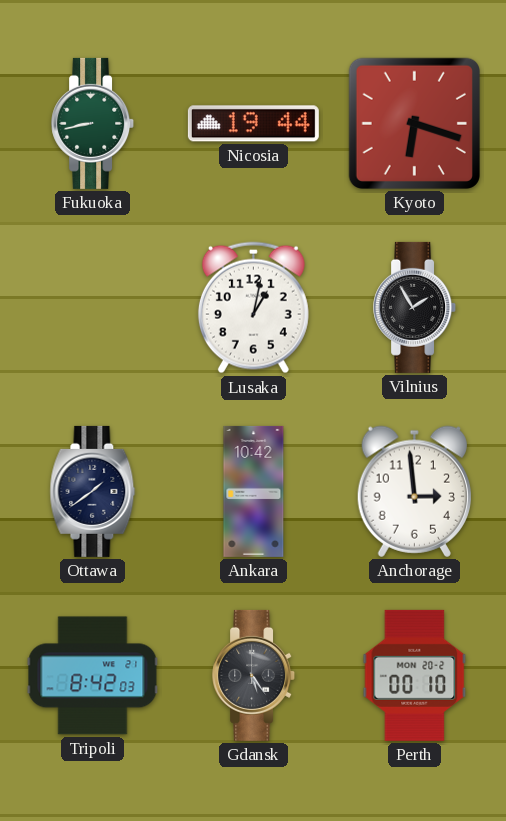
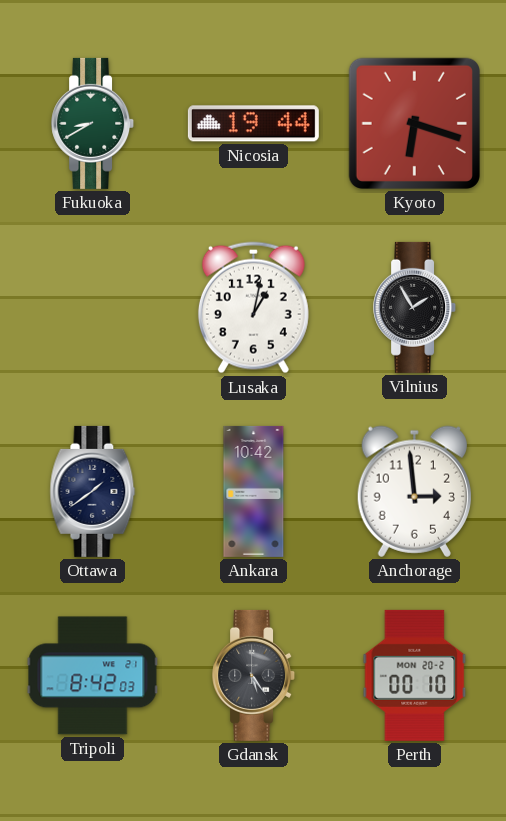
Fukuoka: 8:43 -> 8:40 (93, 123)
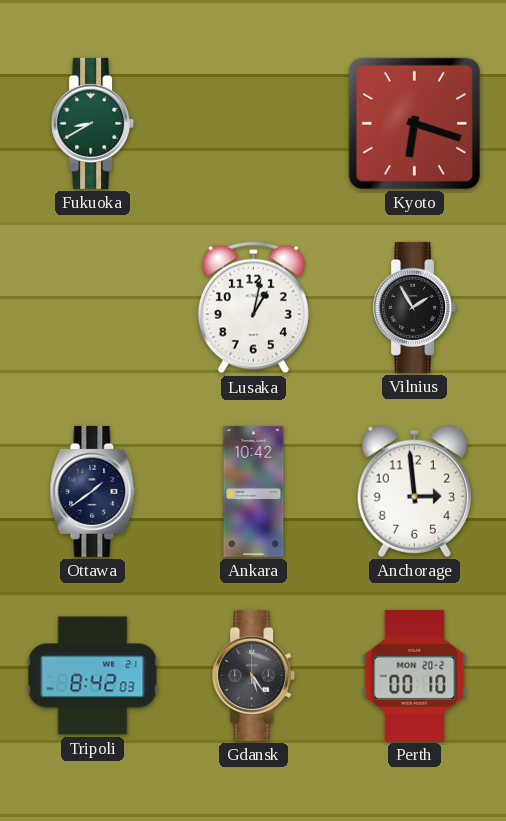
Nicosia: 19:44 -> none (253, 124)
